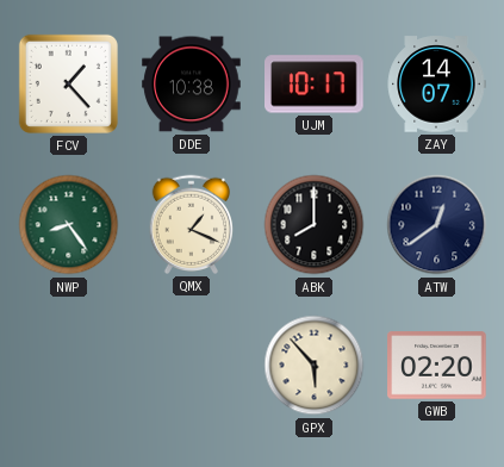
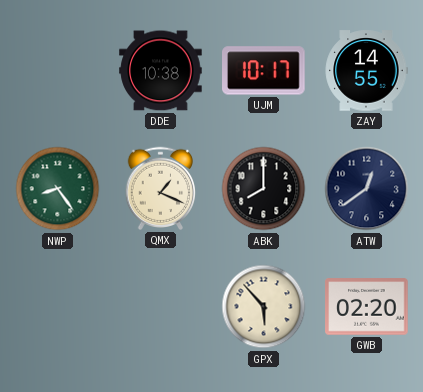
FCV: 1:23 -> none (68, 83)
ZAY: 14:07 -> 14:55 (366, 71)
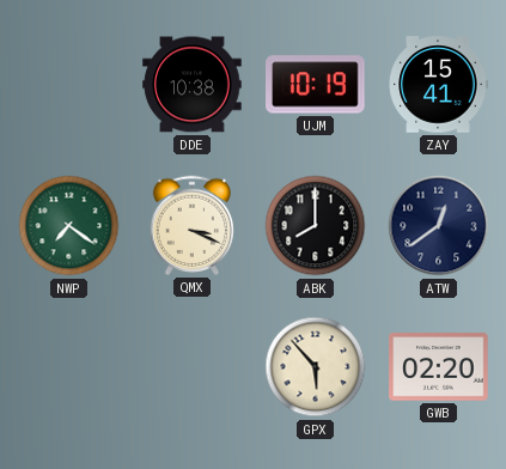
UJM: 10:17 -> 10:19 (316, 85)
ZAY: 14:55 -> 15:41 (438, 85)
NWP: 8:24 -> 7:21 (69, 226)
QMX: 1:19 -> 3:19 (191, 225)
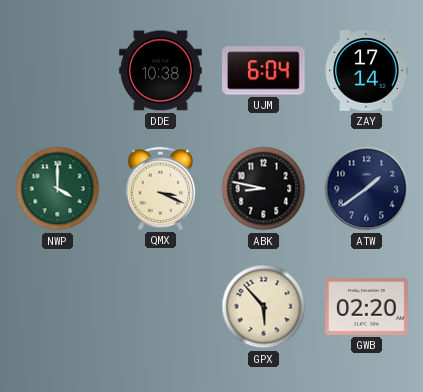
UJM: 10:19 -> 6:04 (264, 71)
ZAY: 15:41 -> 17:14 (366, 71)
NWP: 7:21 -> 4:00 (58, 189)
ABK: 8:00 -> 8:47 (264, 189)
ATW: 12:39 -> 1:39 (367, 189)
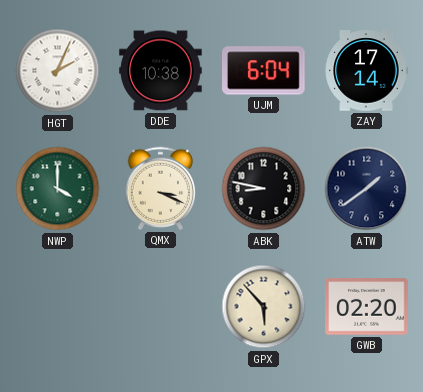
HGT: none -> 2:04 (58, 71)
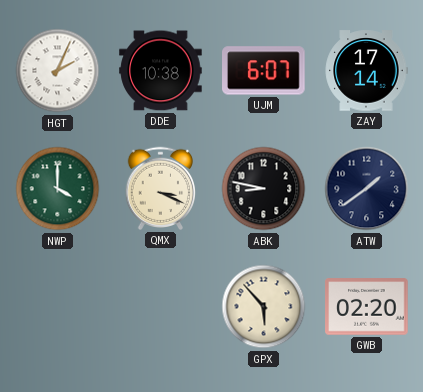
UJM: 6:04 -> 6:07 (264, 71)
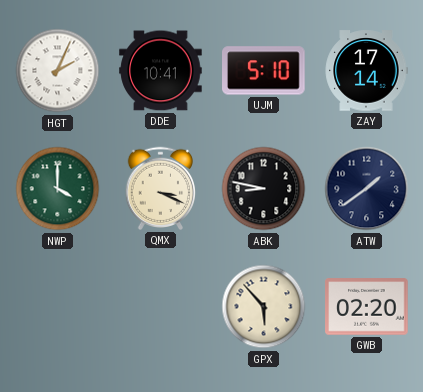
DDE: 10:38 -> 10:41 (161, 71)
UJM: 6:07 -> 5:10 (264, 71)
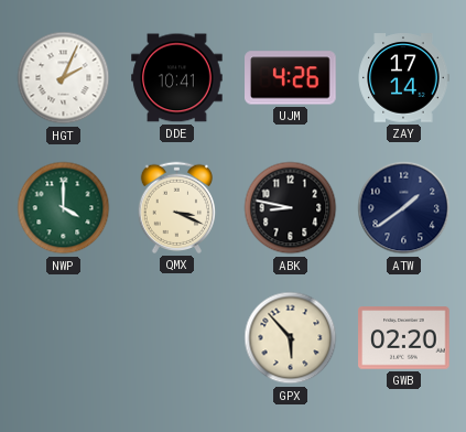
UJM: 5:10 -> 4:26 (291, 78)
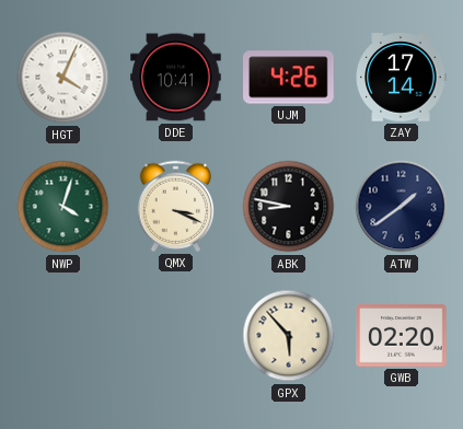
HGT: 2:04 -> 4:04 (63, 78)
NWP: 4:00 -> 4:03 (63, 207)
